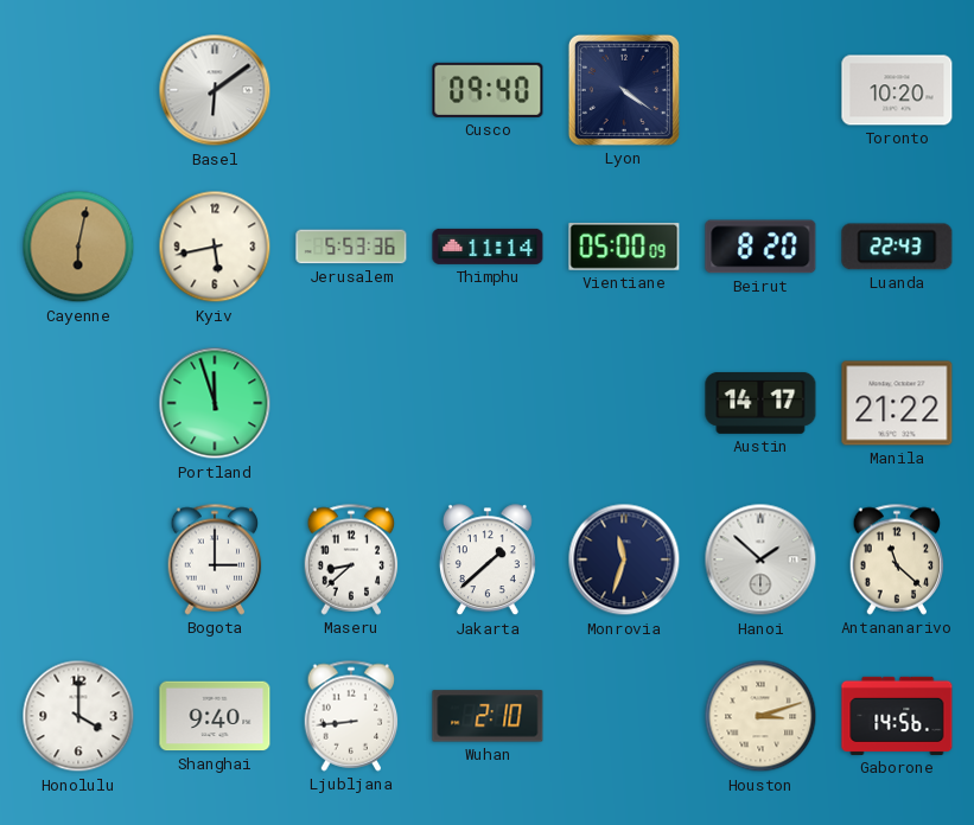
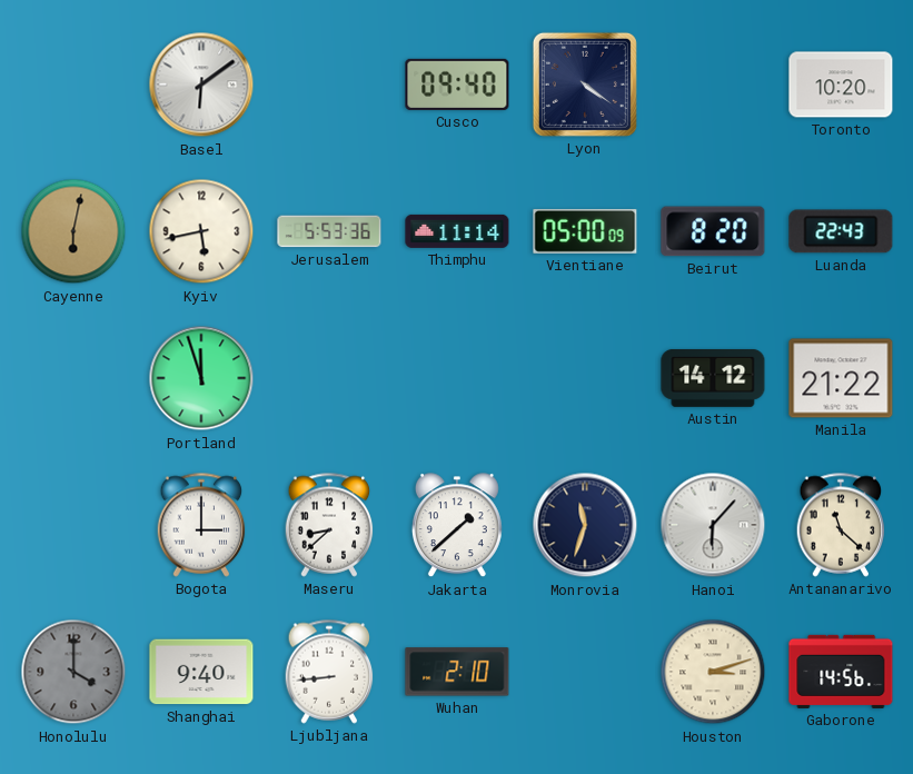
Austin: 14:17 -> 14:12 (713, 378)
Hanoi: 1:52 -> 6:07 (713, 525)
Honolulu dial: white -> grey (73, 672)
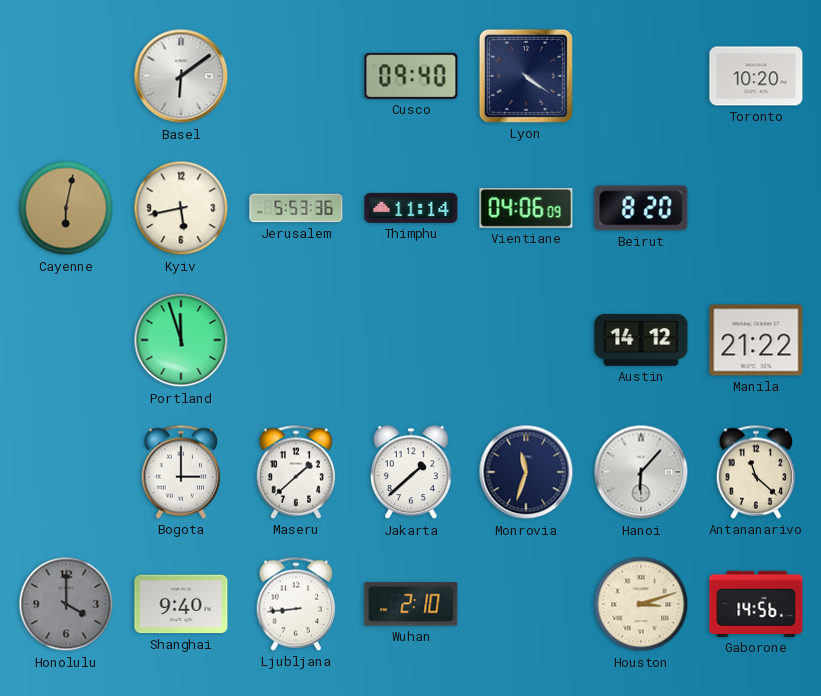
Vientiane: 05:00 -> 04:06 (526, 208)
Luanda: 22:43 -> none (841, 231)
Maseru: 8:38 -> 1:38 (296, 472)
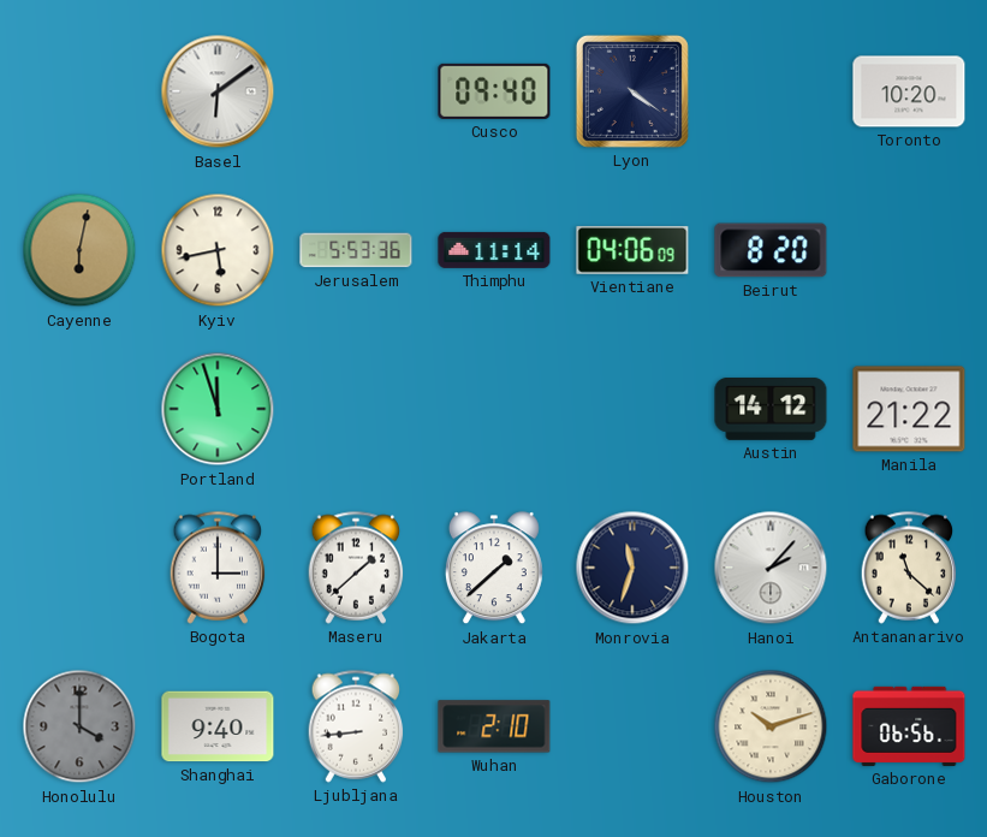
Hanoi: 6:07 -> 2:07 (771, 568)
Houston: 3:12 -> 10:12 (771, 726)
Gaborone: 14:56 -> 06:56 (909, 726)
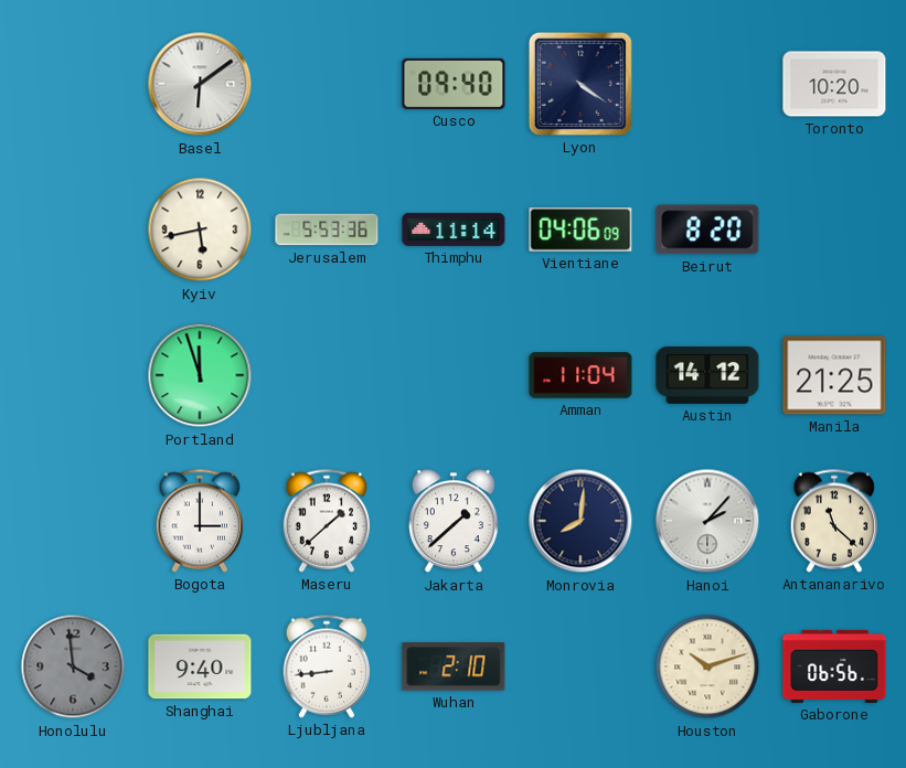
Cayenne: 6:02 -> none (79, 250)
Amman: none -> 11:04 (580, 375)
Manila: 21:22 -> 21:25 (834, 375)
Monrovia: 11:33 -> 8:01 (580, 521)
Honolulu: 4:00 -> 3:59 (73, 666)
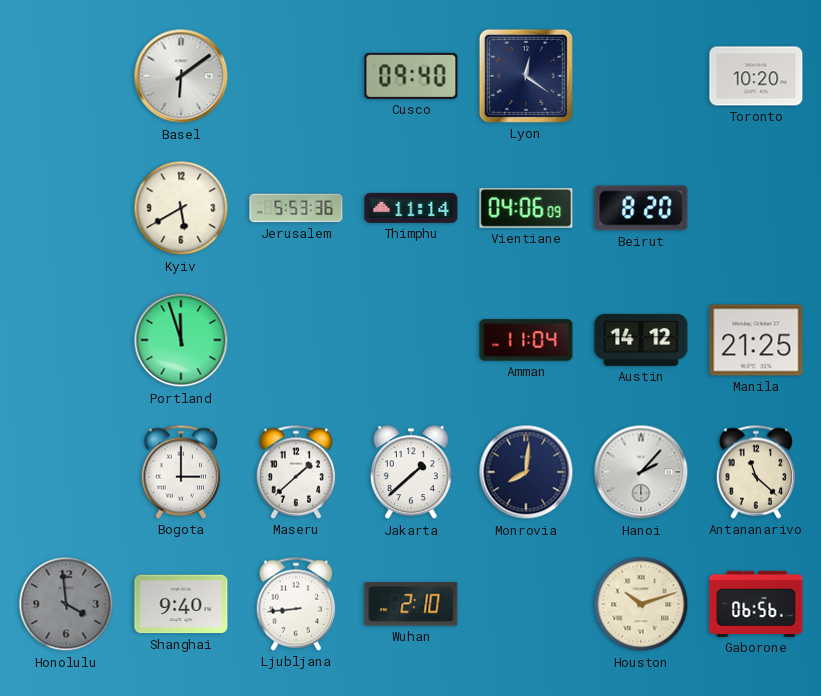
Lyon: 4:21 -> 12:21 (526, 76)
Kyiv: 5:43 -> 5:40 (181, 208)
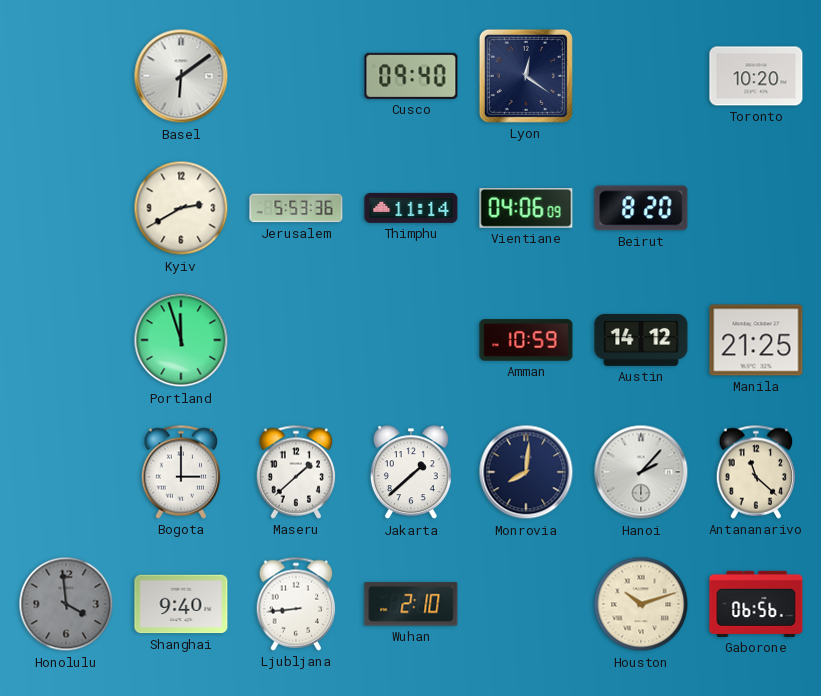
Kyiv: 5:40 -> 2:40 (181, 208)
Amman: 11:04 -> 10:59 (526, 340)
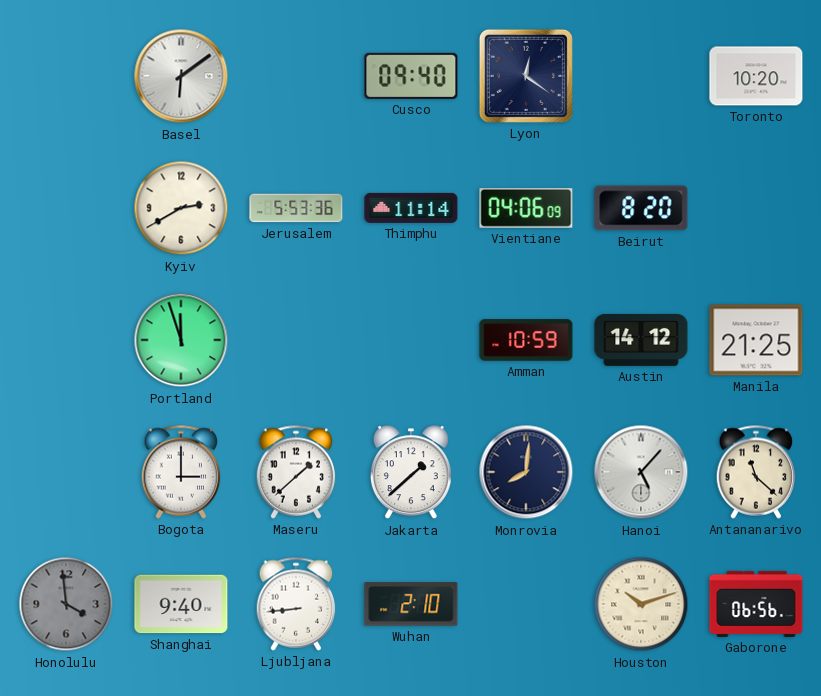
Hanoi: 2:07 -> 5:07 (641, 472)
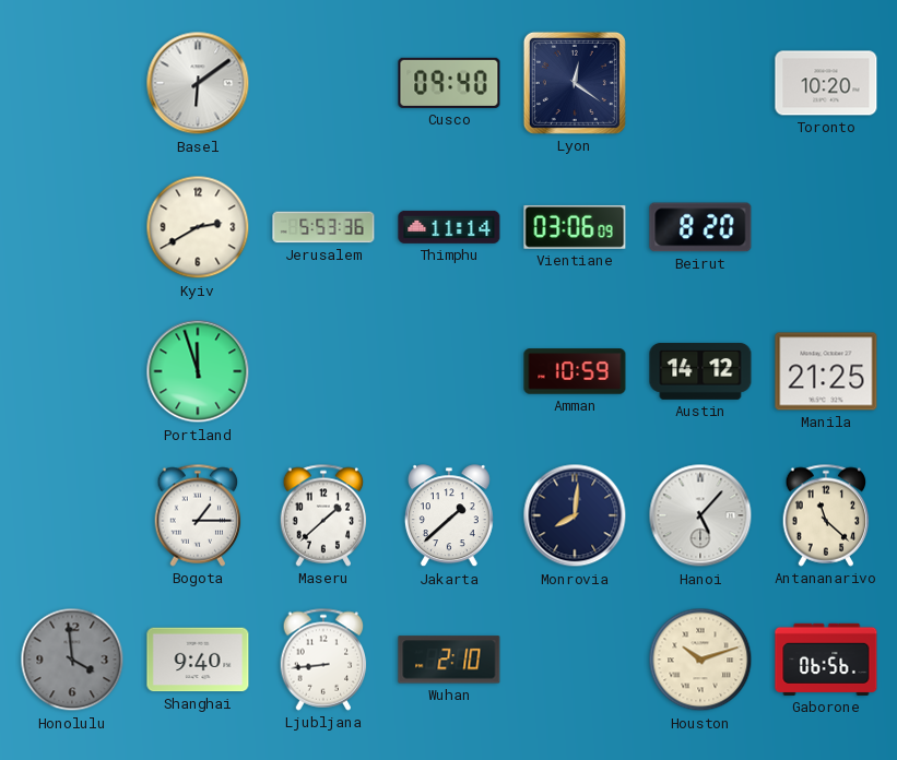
Vientiane: 04:06 -> 03:06 (575, 227)
Bogota: 3:00 -> 1:15 (198, 515)
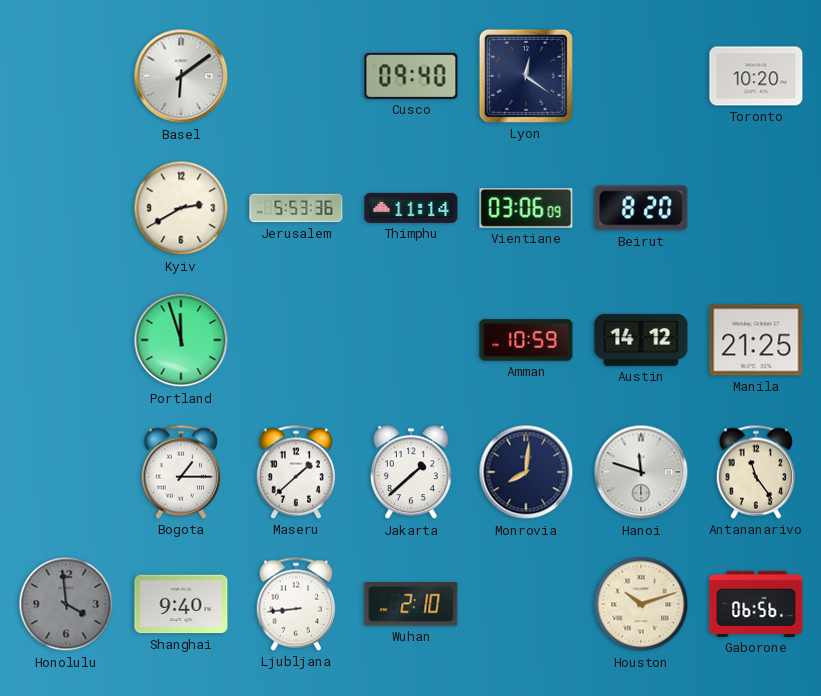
Hanoi: 5:07 -> 11:48 (641, 472)
Antananarivo: 11:22 -> 11:24 (756, 472)
